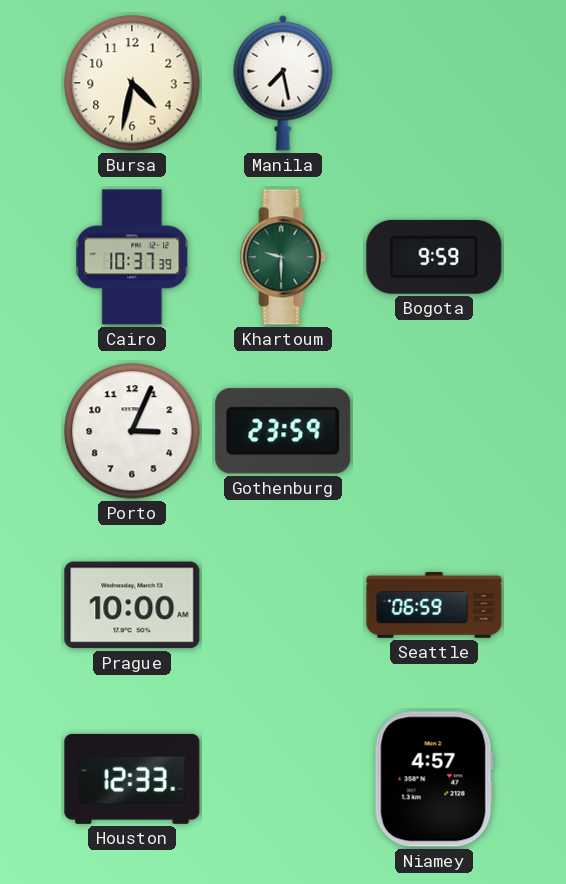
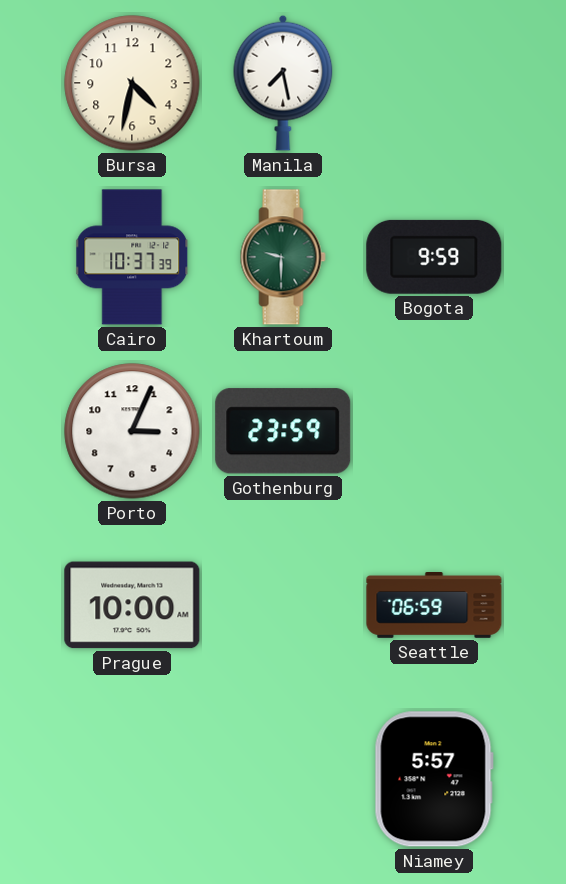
Houston: 12:33 -> none (132, 779)
Niamey: 4:57 -> 5:57 (434, 779)
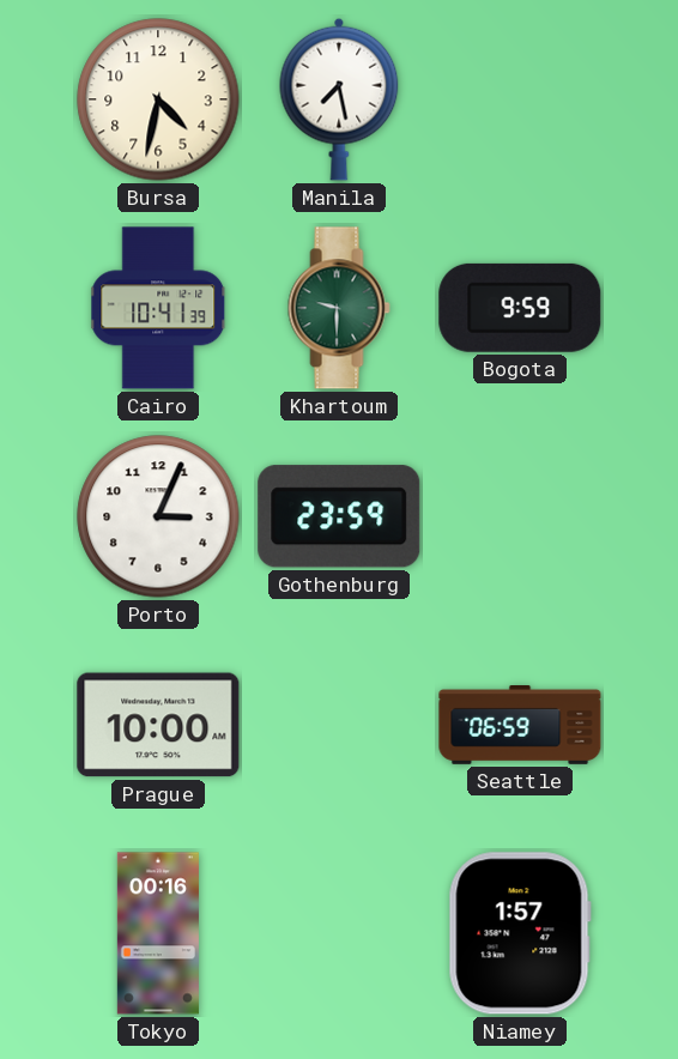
Cairo: 10:37 -> 10:41 (159, 308)
Tokyo: none -> 00:16 (158, 933)
Niamey: 5:57 -> 1:57 (520, 933)
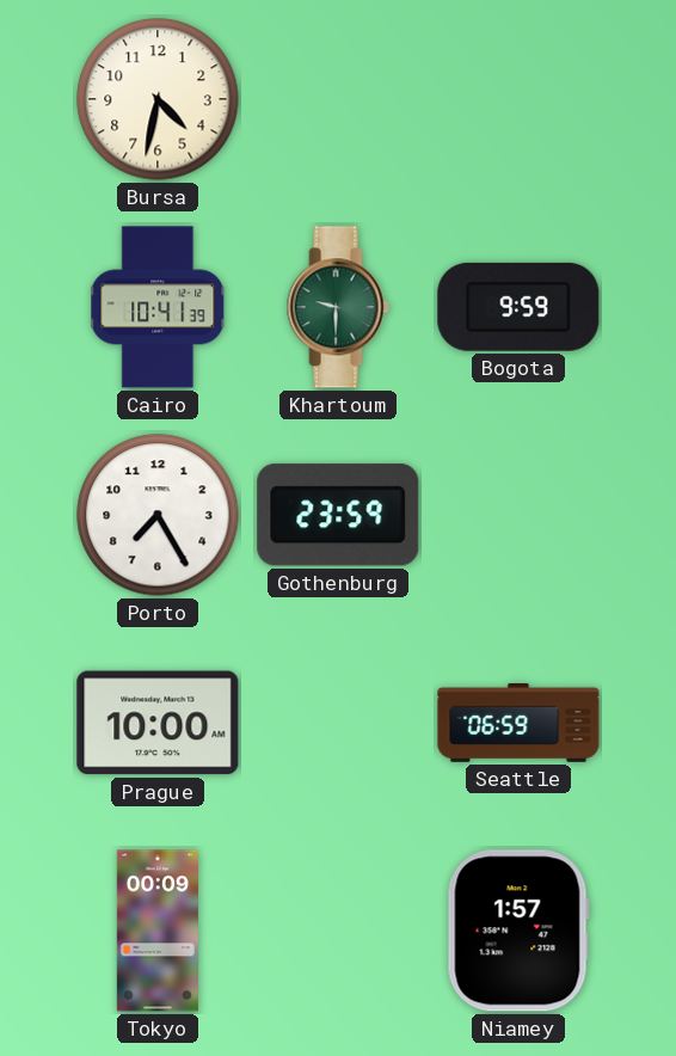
Manila: 7:28 -> none (339, 99)
Porto: 3:04 -> 7:25 (158, 515)
Tokyo: 00:16 -> 00:09 (158, 931)
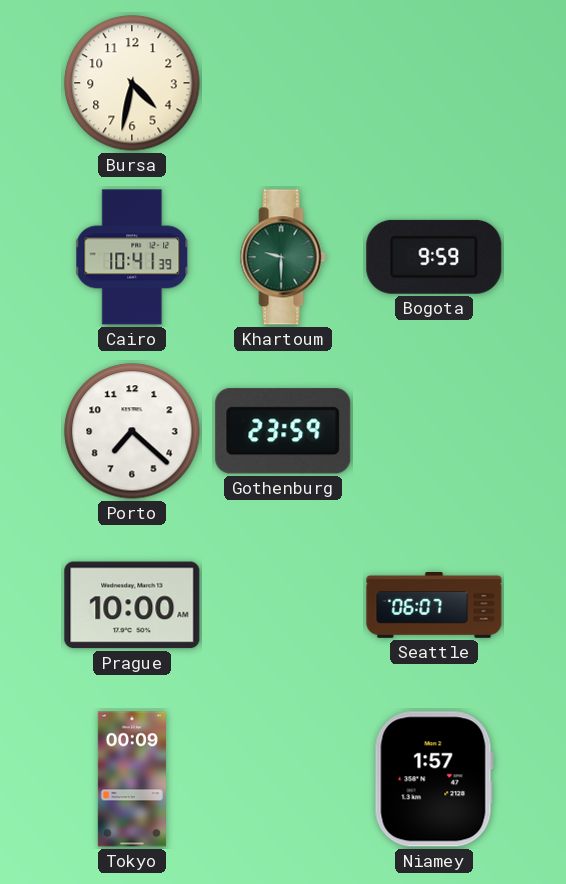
Porto: 7:25 -> 7:22 (132, 431)
Seattle: 06:59 -> 06:07 (434, 606)
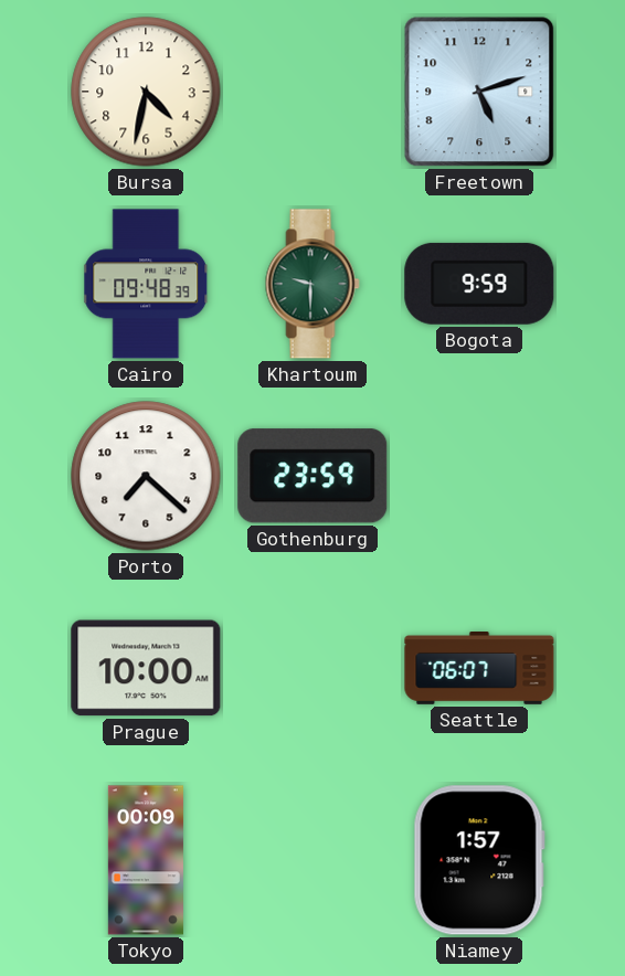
Freetown: none -> 5:12 (479, 92)
Cairo: 10:41 -> 09:48 (147, 284)
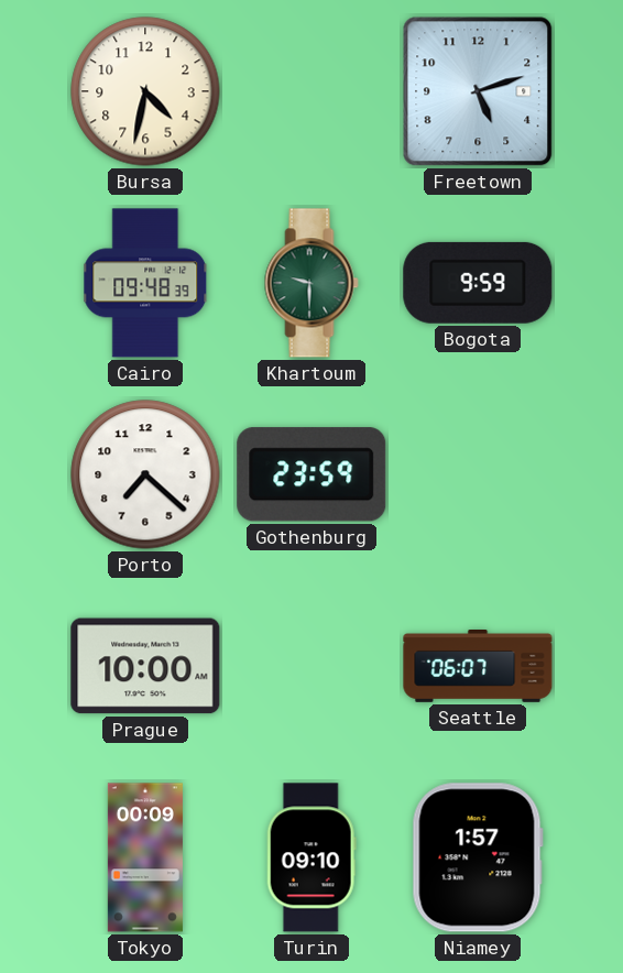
Turin: none -> 09:10 (311, 857)
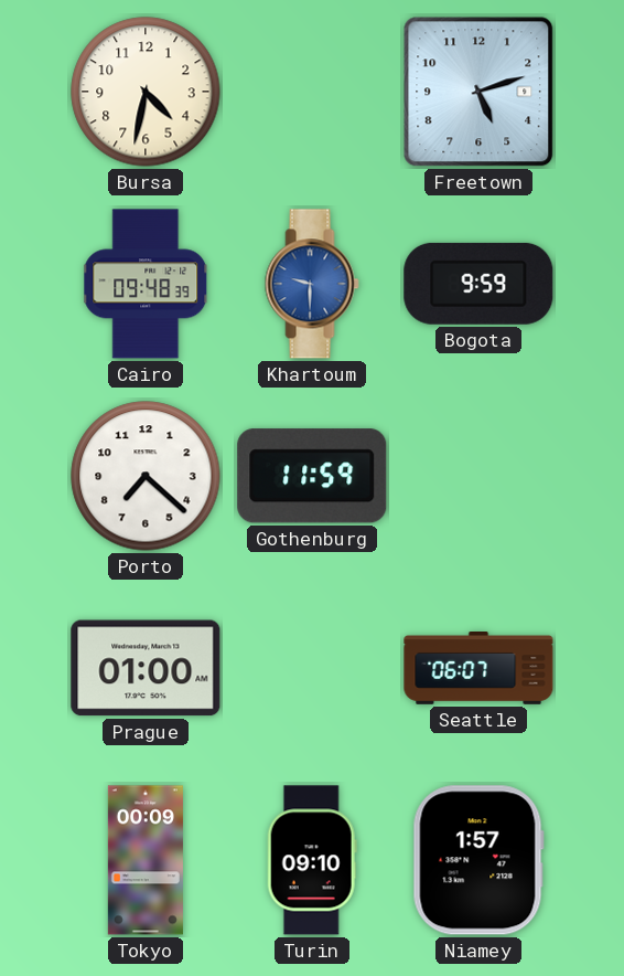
Khartoum dial: green -> blue (312, 284)
Gothenburg: 23:59 -> 11:59 (312, 476)
Prague: 10:00 -> 01:00 (146, 668)
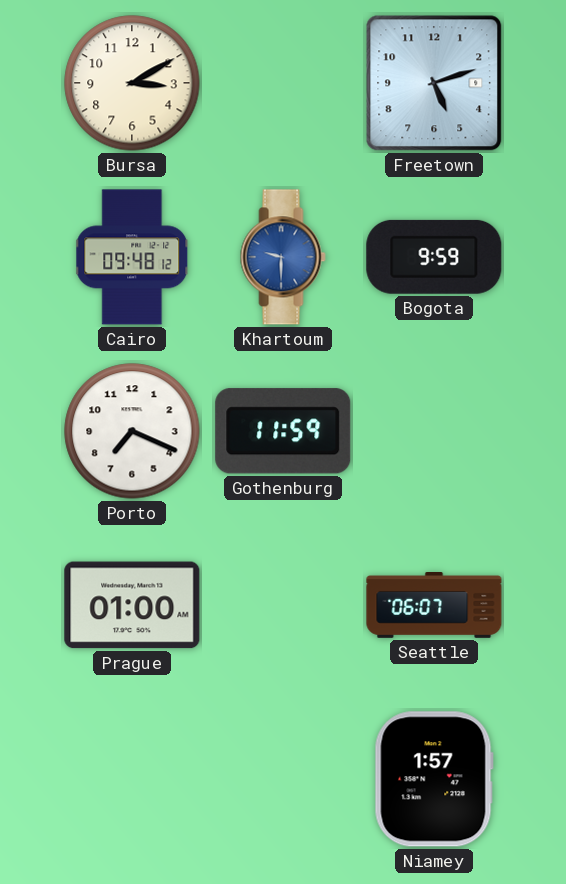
Bursa: 4:32 -> 3:10 (132, 83)
Cairo: 09:48:39 -> 09:48:12 (133, 257)
Porto: 7:22 -> 7:19 (132, 431)
Tokyo: 00:09 -> none (146, 860)
Turin: 09:10 -> none (312, 860)
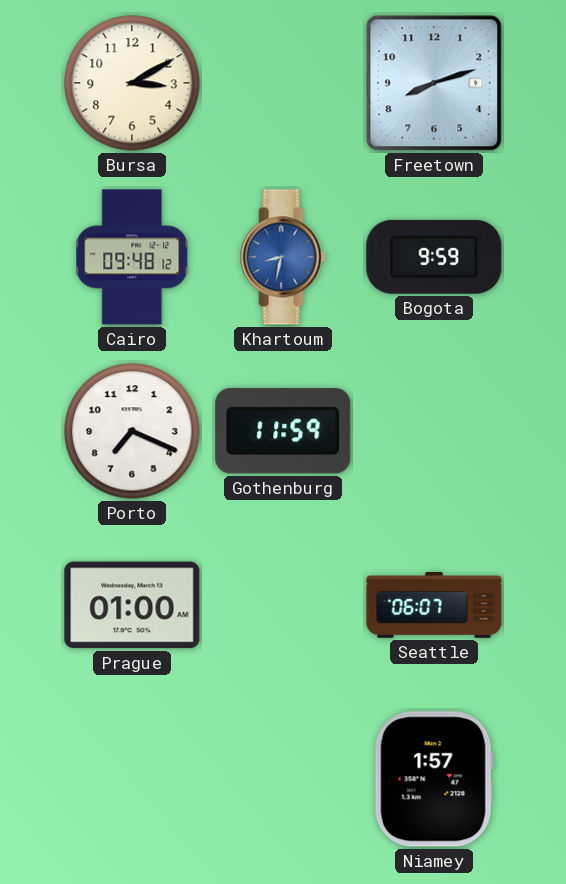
Freetown: 5:12 -> 8:12 (434, 83)
Khartoum: 9:30 -> 8:32 (283, 257)
